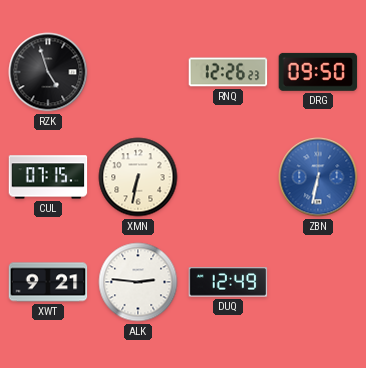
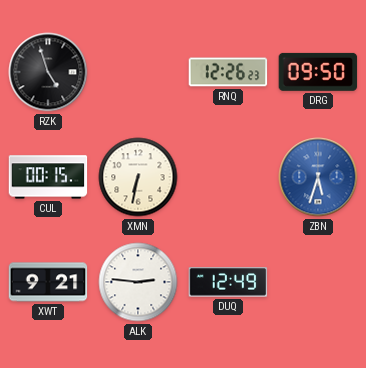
CUL: 07:15 -> 00:15 (48, 177)
ZBN: 6:32 -> 5:33 (318, 177)
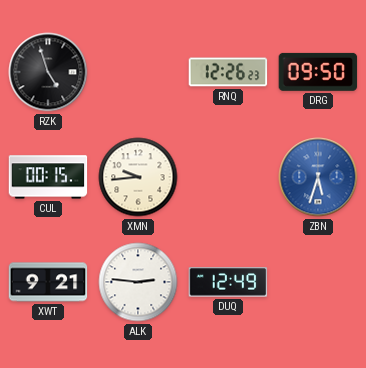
XMN: 6:32 -> 9:44 (138, 177)
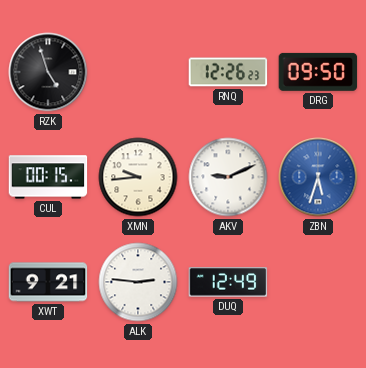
AKV: none -> 9:11 (228, 177)
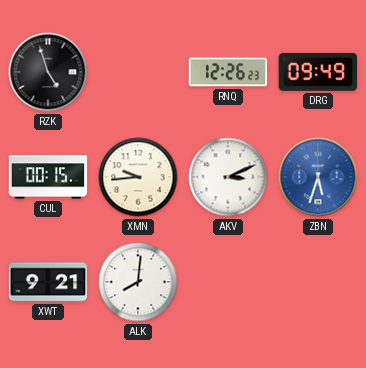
DRG: 09:50 -> 09:49 (318, 72)
AKV: 9:11 -> 3:11 (228, 177)
ALK: 2:46 -> 8:01 (138, 282)
DUQ: 12:49 -> none (228, 282)
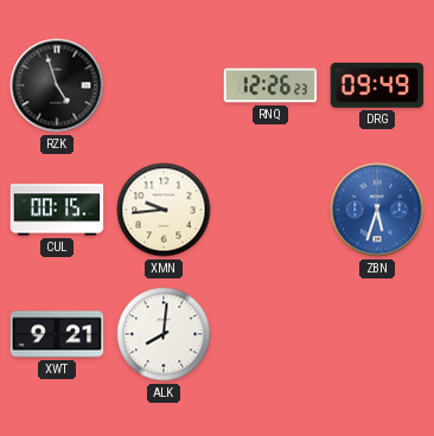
AKV: 3:11 -> none (228, 177)
